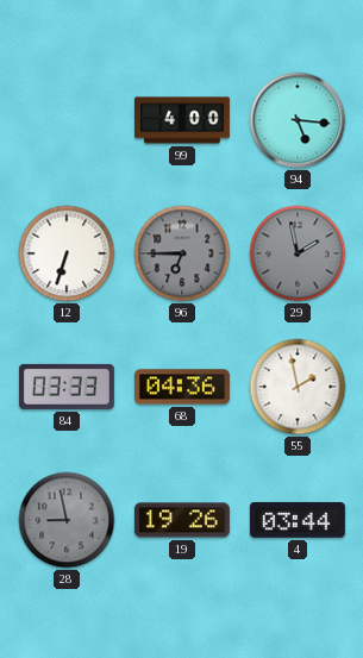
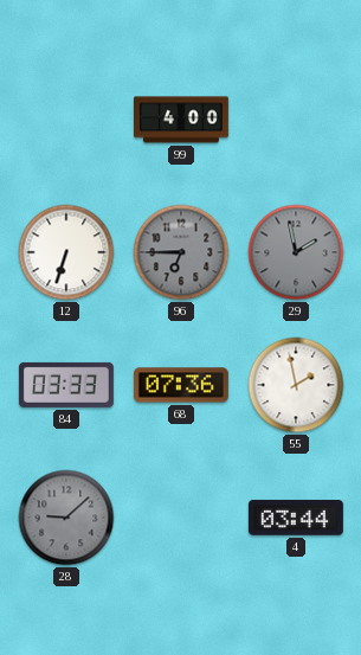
94: 5:16 -> none (298, 120)
68: 04:36 -> 07:36 (181, 385)
28: 8:58 -> 9:08 (66, 518)
19: 19:26 -> none (182, 520)
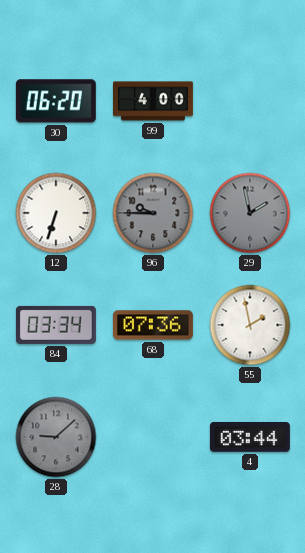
30: none -> 06:20 (56, 101)
96: 6:45 -> 9:45 (153, 213)
84: 03:33 -> 03:34 (56, 325)
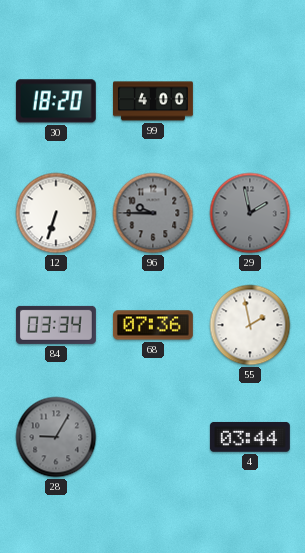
30: 06:20 -> 18:20 (56, 101)
28: 9:08 -> 9:05 (56, 437)
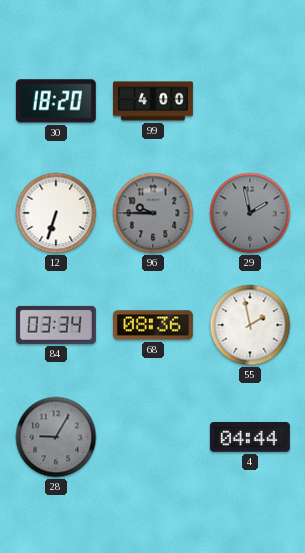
68: 07:36 -> 08:36 (153, 325)
4: 03:44 -> 04:44 (250, 437)
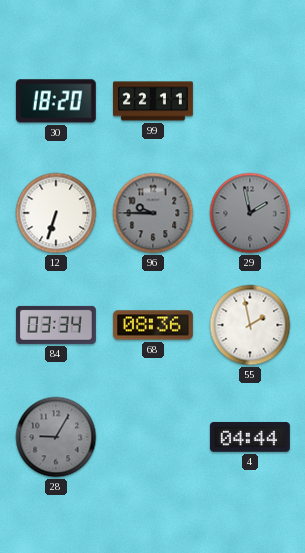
99: 4:00 -> 22:11 (154, 101)
